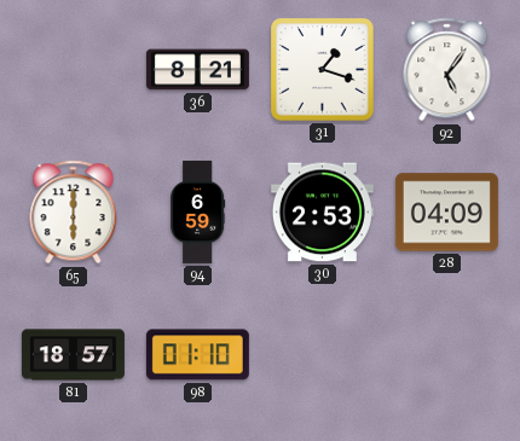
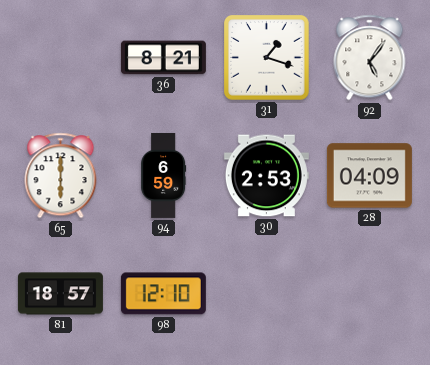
98: 01:10 -> 12:10 (163, 294)
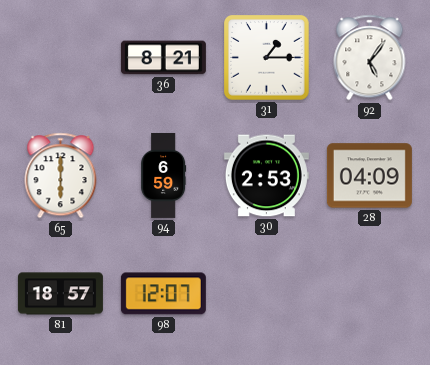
31: 1:18 -> 1:15 (267, 58)
98: 12:10 -> 12:07 (163, 294)
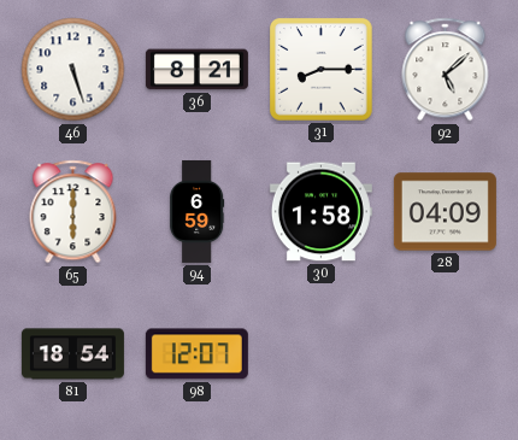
46: none -> 5:27 (73, 70)
31: 1:15 -> 8:15 (322, 70)
92: 5:06 -> 5:08 (446, 70)
30: 2:53 -> 1:58 (320, 212)
81: 18:57 -> 18:54 (72, 354)
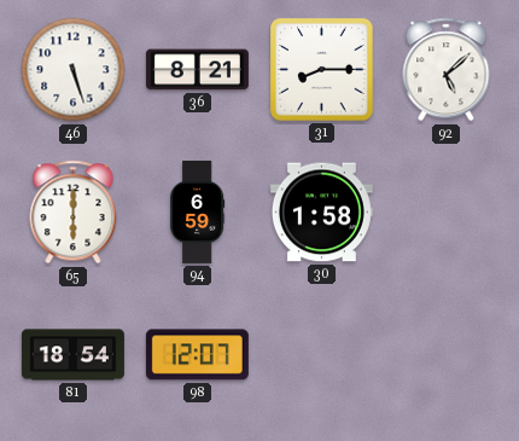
28: 04:09 -> none (445, 212)
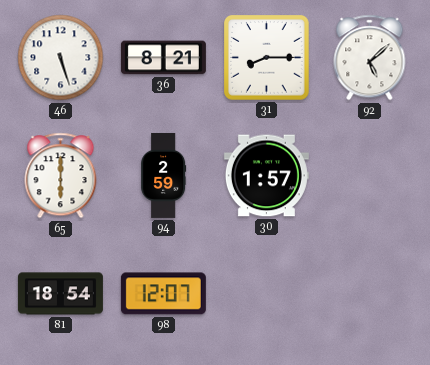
94: 6:59 -> 2:59 (164, 175)
30: 1:58 -> 1:57 (266, 176)
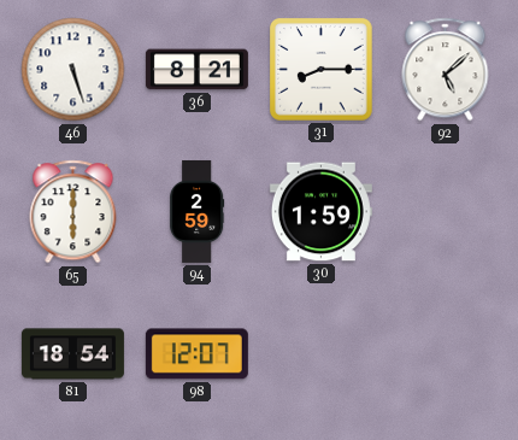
30: 1:57 -> 1:59 (320, 212)
